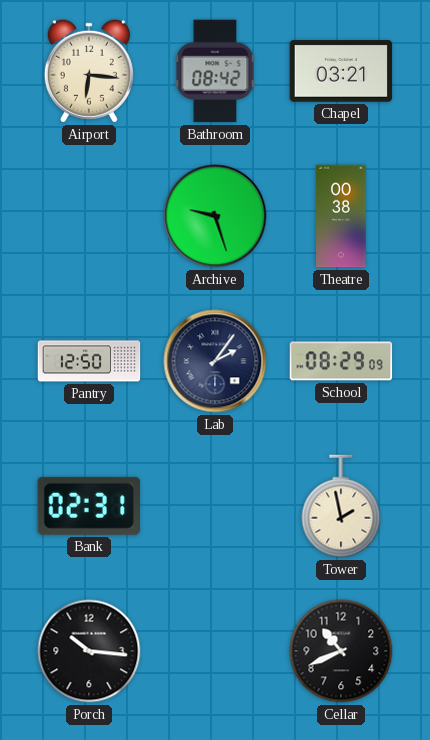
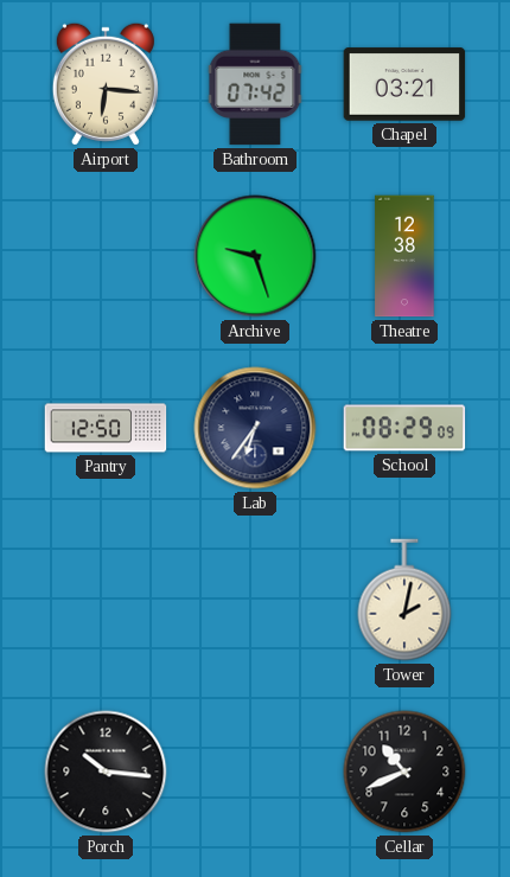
Bathroom: 08:42 -> 07:42 (255, 84)
Theatre: 00:38 -> 12:38 (404, 256)
Lab: 2:06 -> 6:36 (255, 428)
Bank: 02:31 -> none (88, 506)
Tower: 1:58 -> 2:02 (404, 600)
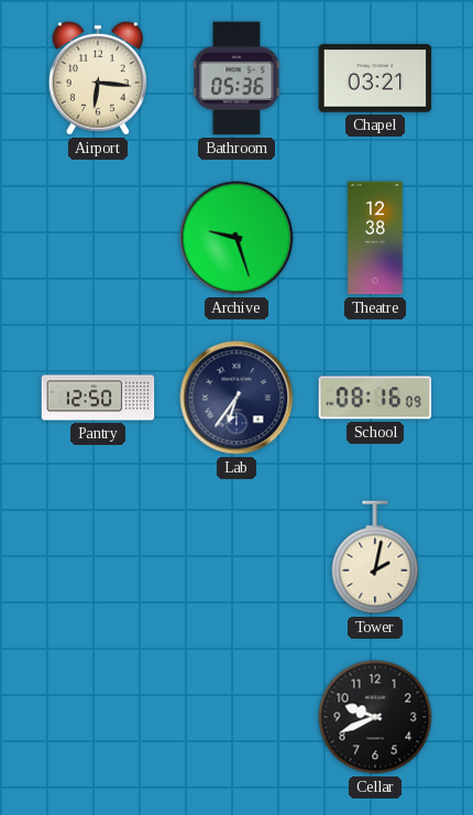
Bathroom: 07:42 -> 05:36 (237, 78)
School: 08:29 -> 08:16 (375, 398)
Porch: 10:16 -> none (106, 772)
Cellar: 10:41 -> 9:41 (375, 717)
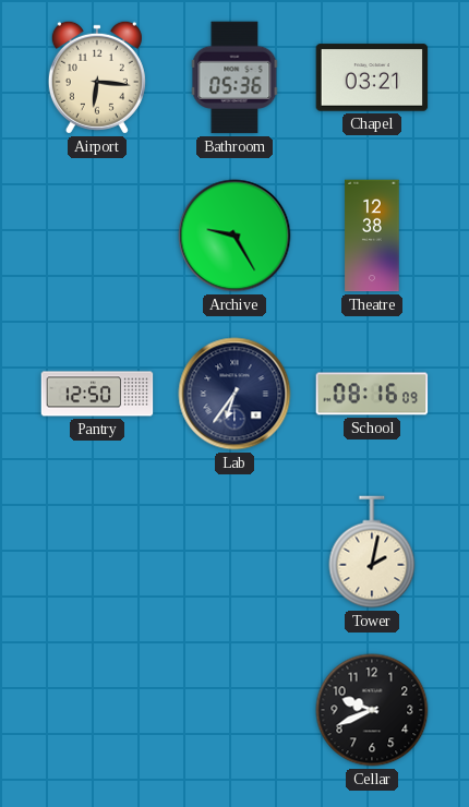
Archive: 9:27 -> 9:25 (234, 236)
